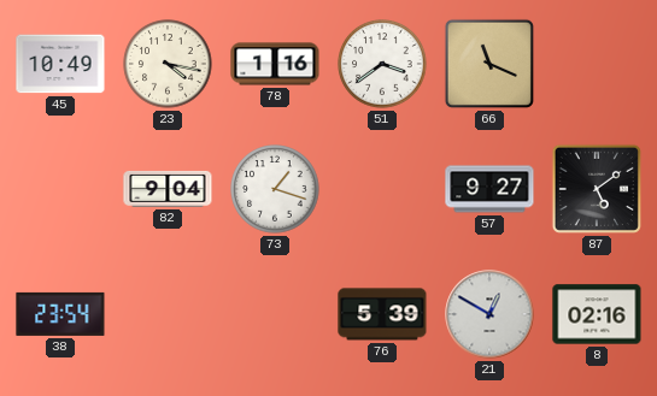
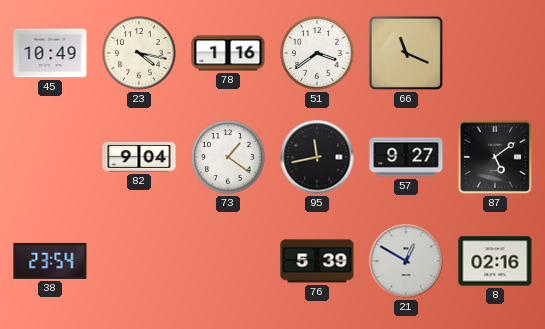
73: 1:18 -> 1:21 (228, 157)
95: none -> 11:43 (317, 157)
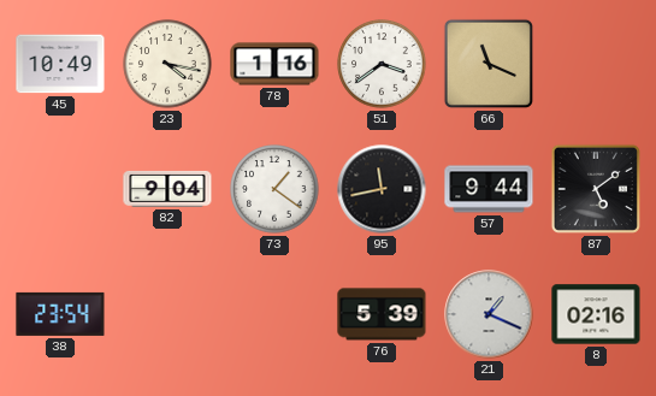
57: 9:27 -> 9:44 (489, 189)
21: 12:50 -> 1:19 (489, 314)
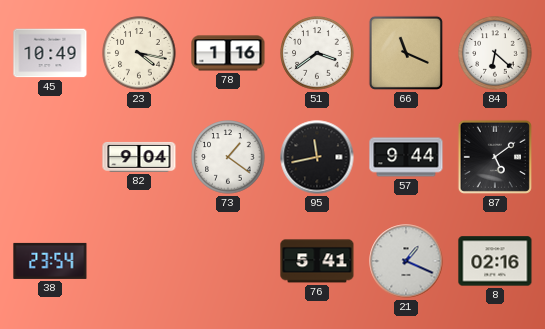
84: none -> 6:22 (495, 53)
76: 5:39 -> 5:41 (317, 261)
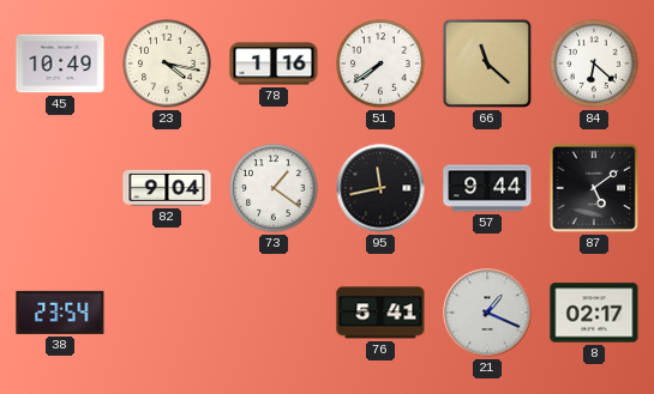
51: 3:39 -> 7:39 (380, 63)
66: 11:19 -> 11:22 (487, 63)
8: 02:16 -> 02:17 (594, 313)
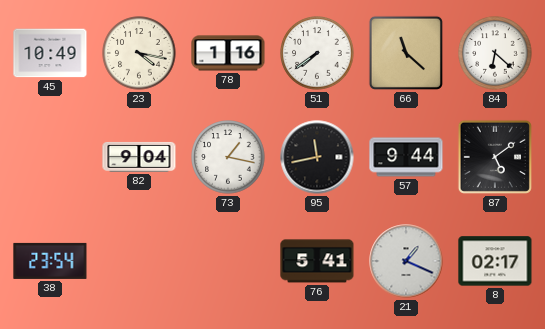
73: 1:21 -> 1:17 (228, 157)
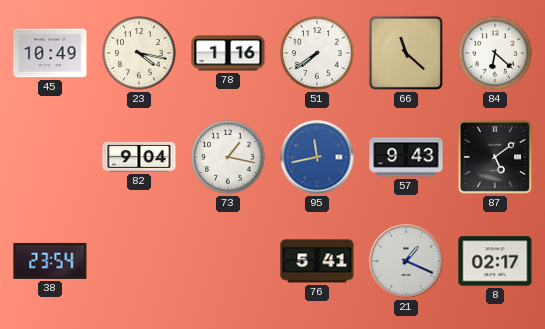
95 dial: black -> blue (317, 157)
57: 9:44 -> 9:43 (406, 157)
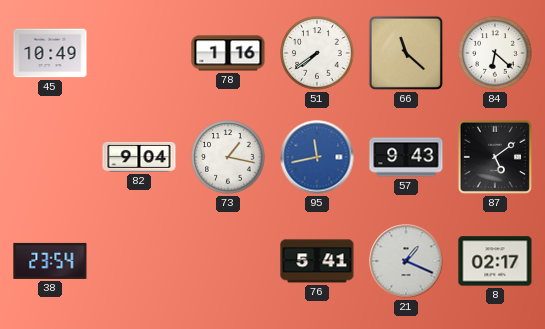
23: 4:17 -> none (139, 53)
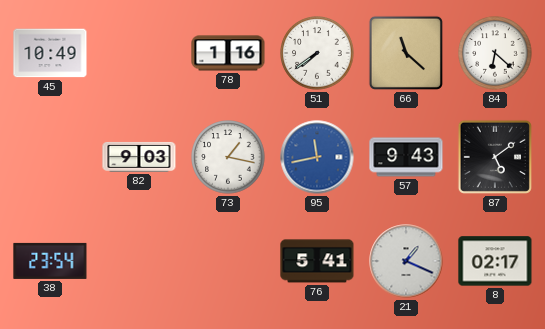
82: 9:04 -> 9:03 (139, 157)
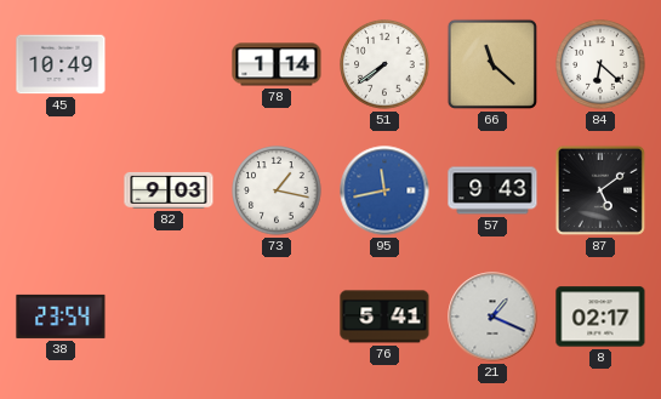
78: 1:16 -> 1:14 (277, 64)
